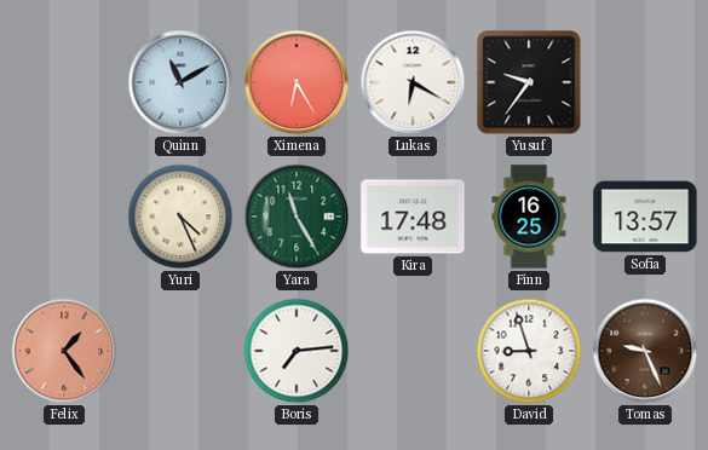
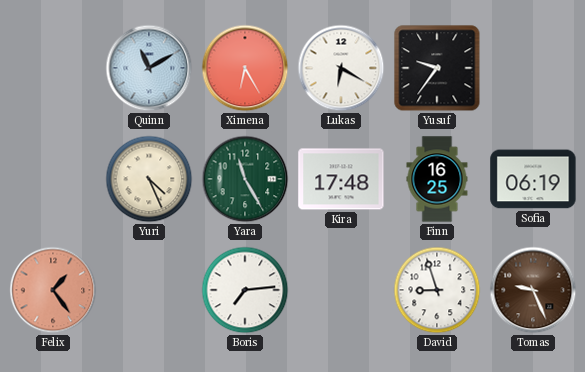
Sofia: 13:57 -> 06:19 (533, 179)
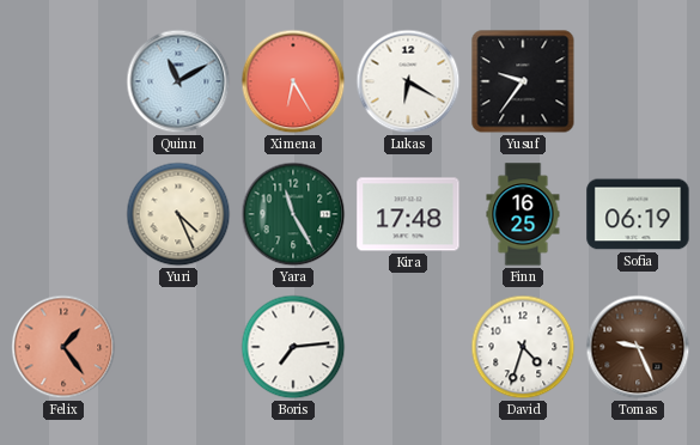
David: 8:57 -> 4:33 (523, 347)
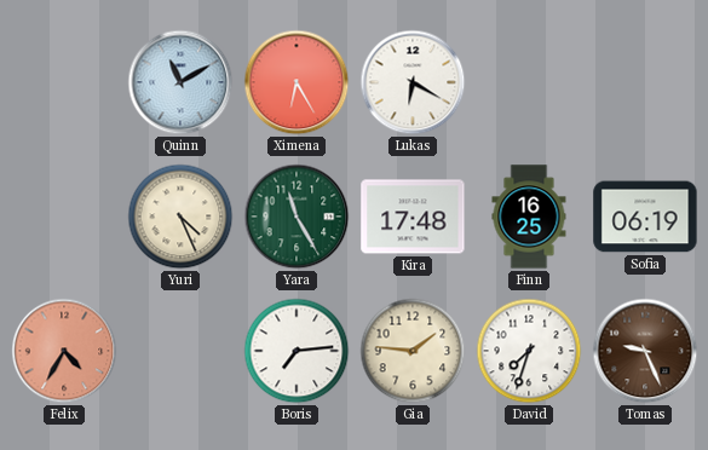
Yusuf: 9:36 -> none (523, 81)
Felix: 1:24 -> 4:35 (64, 351)
Gia: none -> 1:46 (413, 351)
David: 4:33 -> 7:33 (529, 351)
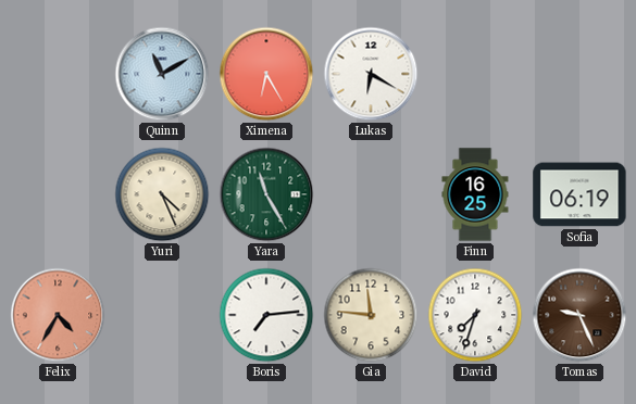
Kira: 17:48 -> none (413, 217)
Gia: 1:46 -> 11:46 (371, 315)
